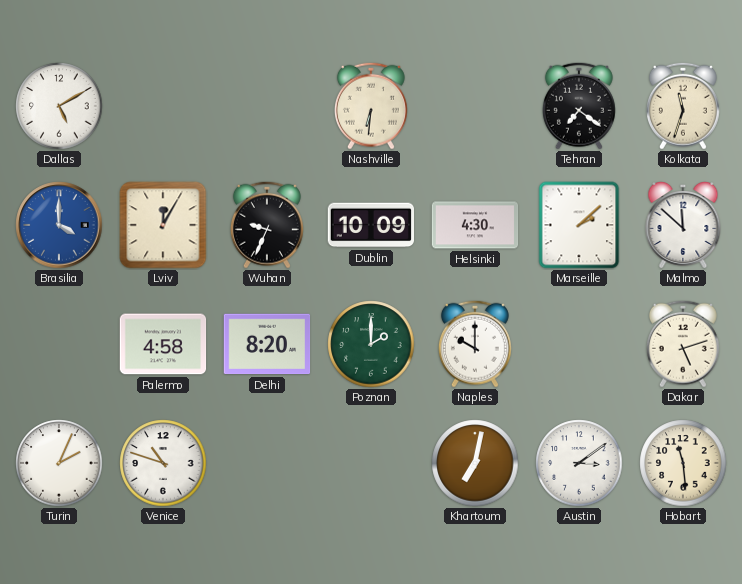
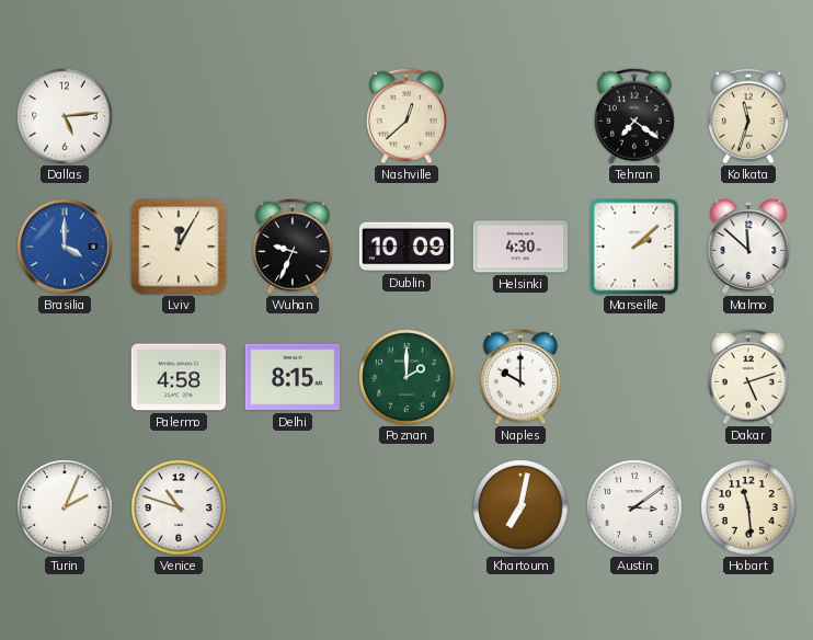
Dallas: 5:10 -> 5:14 (65, 116)
Nashville: 6:31 -> 12:38 (406, 116)
Delhi: 8:20 -> 8:15 (293, 377)
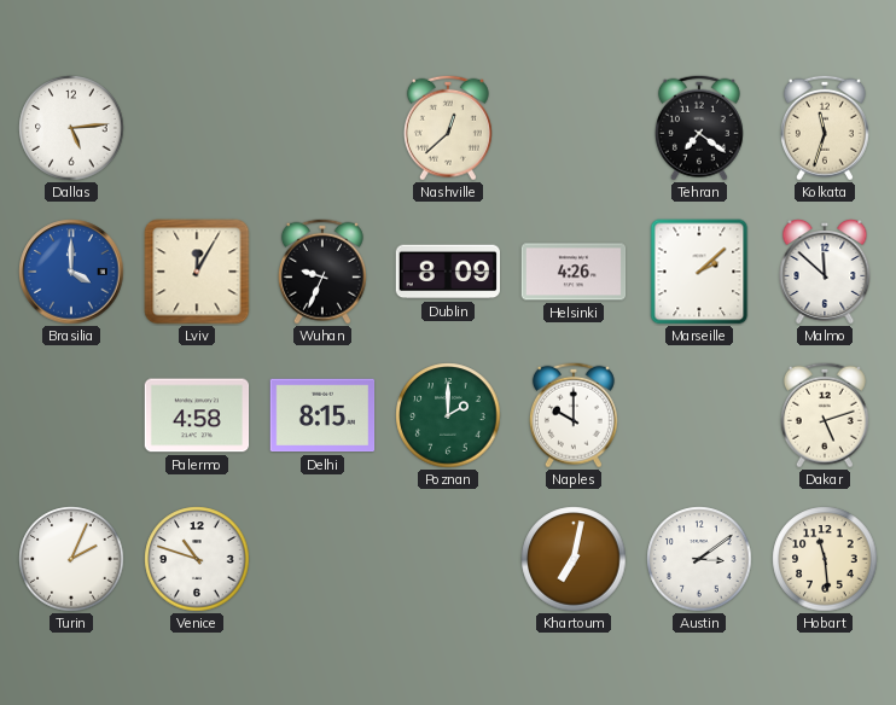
Dublin: 10:09 -> 8:09 (448, 272)
Helsinki: 4:30 -> 4:26 (574, 272)
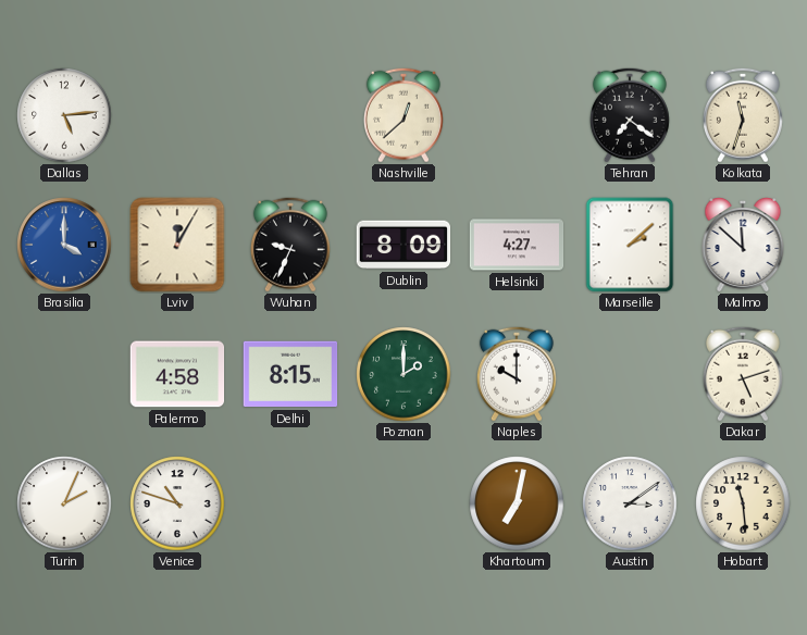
Helsinki: 4:26 -> 4:27 (517, 245)
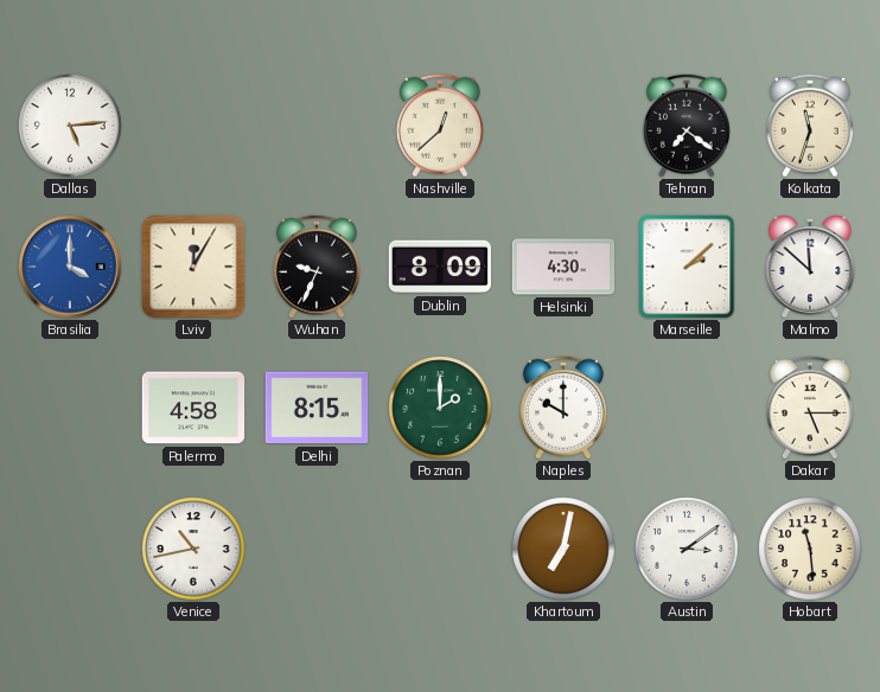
Helsinki: 4:27 -> 4:30 (563, 267)
Dakar: 5:12 -> 5:15 (810, 408)
Turin: 2:04 -> none (64, 503)
Venice: 10:48 -> 10:43 (193, 549)
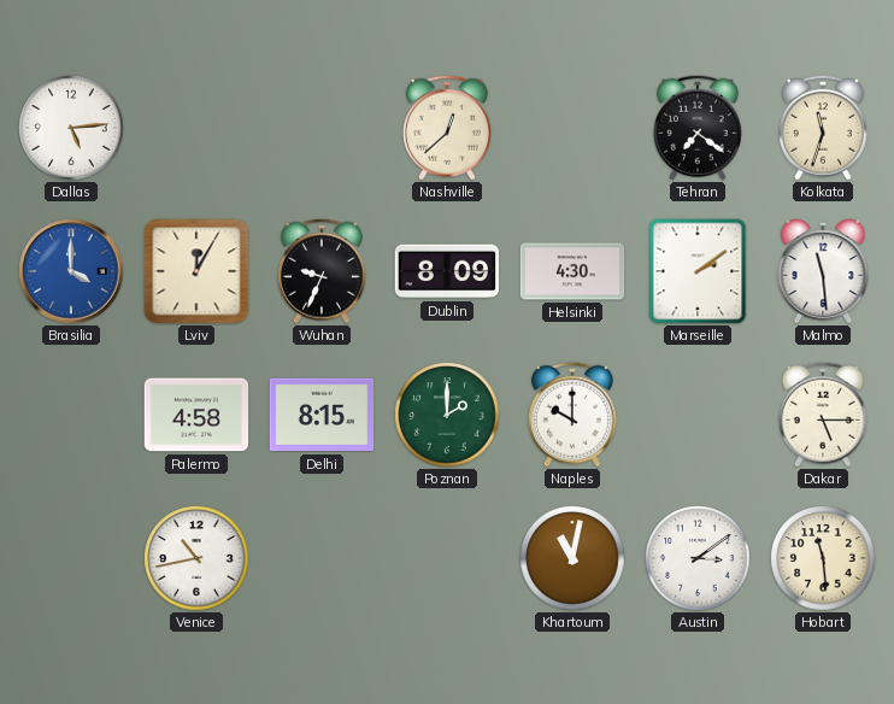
Marseille: 2:08 -> 2:09 (698, 271)
Malmo: 11:52 -> 11:29 (823, 272)
Khartoum: 7:02 -> 11:02 (572, 558)
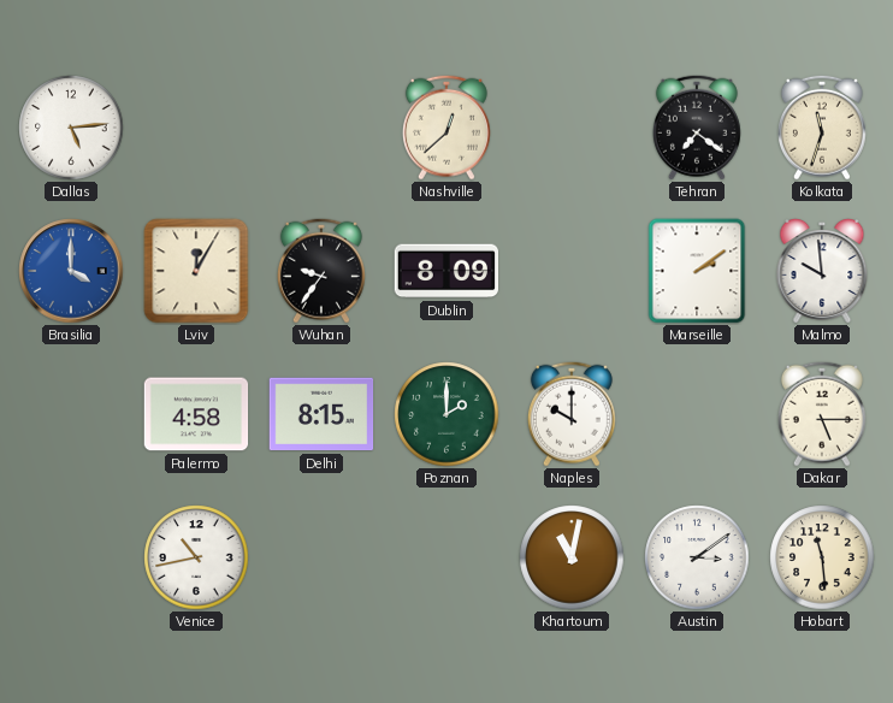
Wuhan: 9:34 -> 9:36 (321, 271)
Helsinki: 4:30 -> none (572, 271)
Malmo: 11:29 -> 9:59 (822, 272)
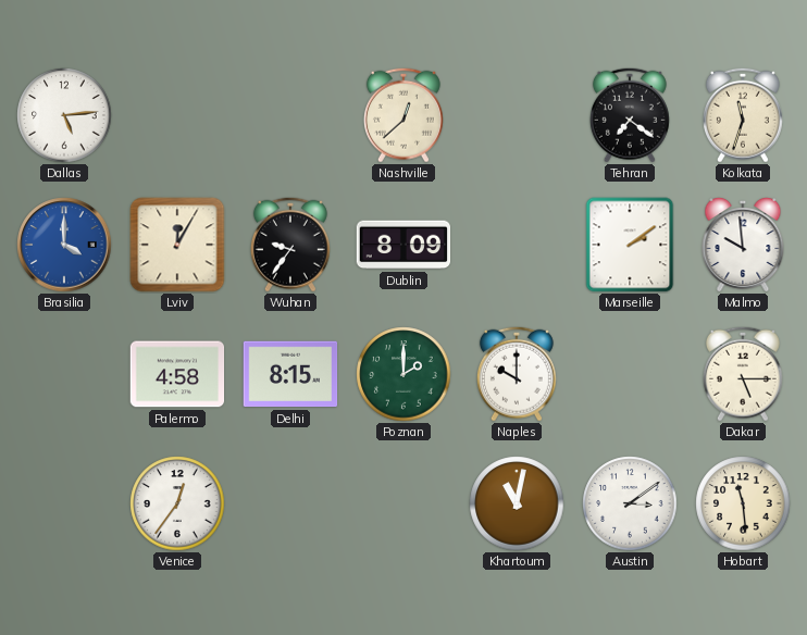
Venice: 10:43 -> 12:36 (177, 503)
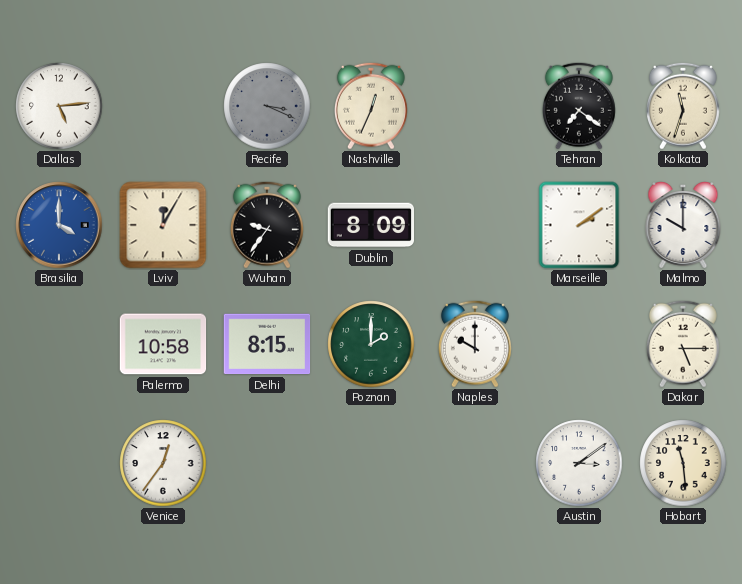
Recife: none -> 3:19 (267, 106)
Nashville: 12:38 -> 12:34 (371, 106)
Malmo: 9:59 -> 10:00 (683, 226)
Palermo: 4:58 -> 10:58 (163, 344)
Khartoum: 11:02 -> none (517, 503)
